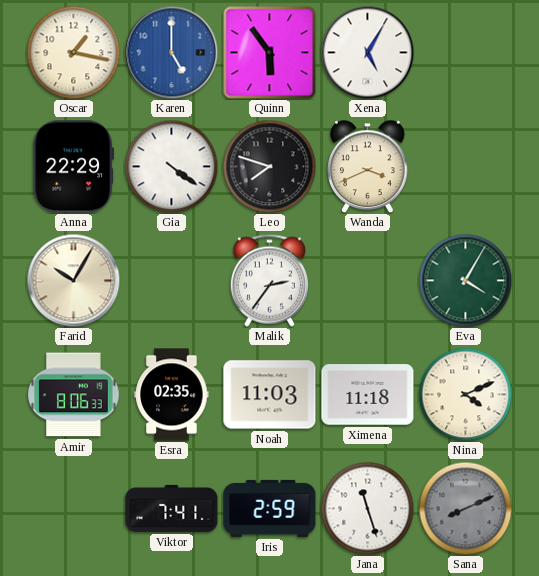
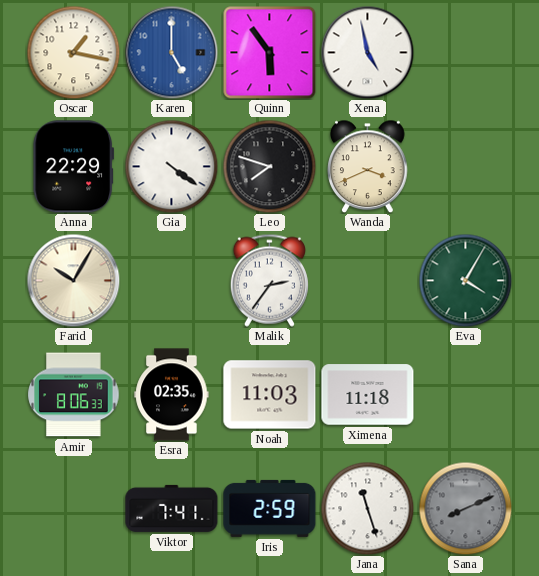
Xena: 5:05 -> 4:58 (367, 52)
Nina: 4:11 -> none (465, 394)
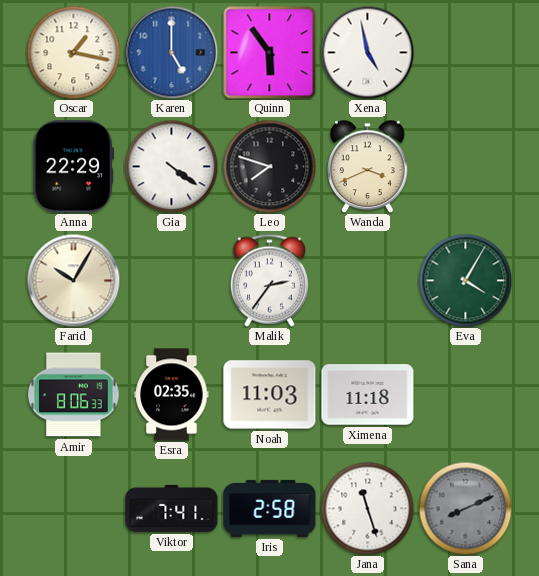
Iris: 2:59 -> 2:58 (270, 508)
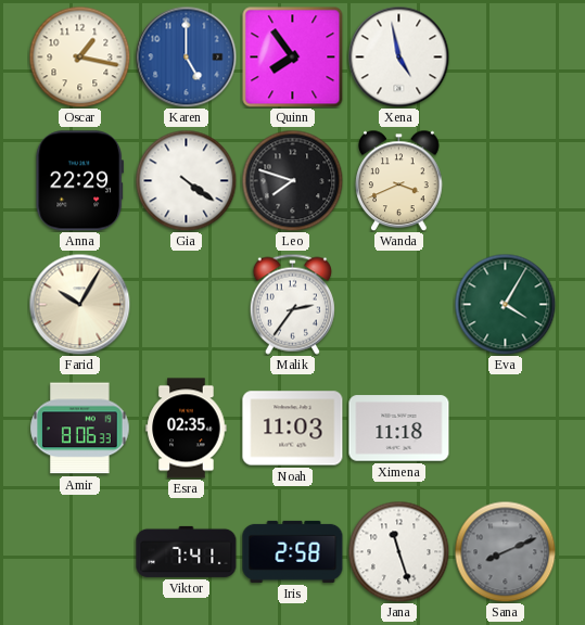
Quinn: 5:54 -> 7:54 (292, 56)
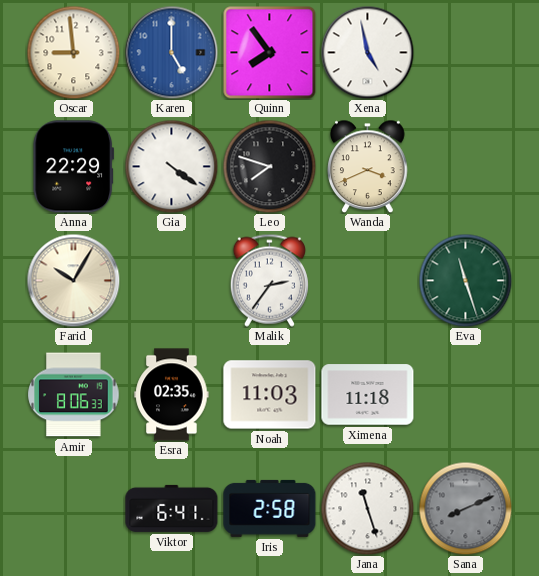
Oscar: 1:17 -> 8:59 (73, 52)
Eva: 4:05 -> 11:27 (465, 280)
Viktor: 7:41 -> 6:41 (172, 508)
